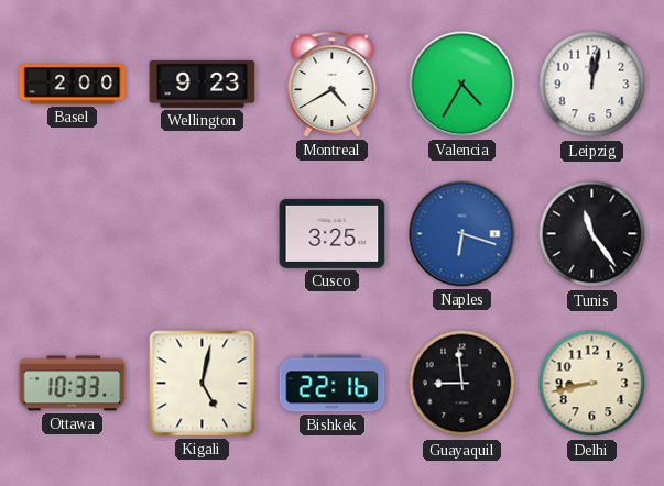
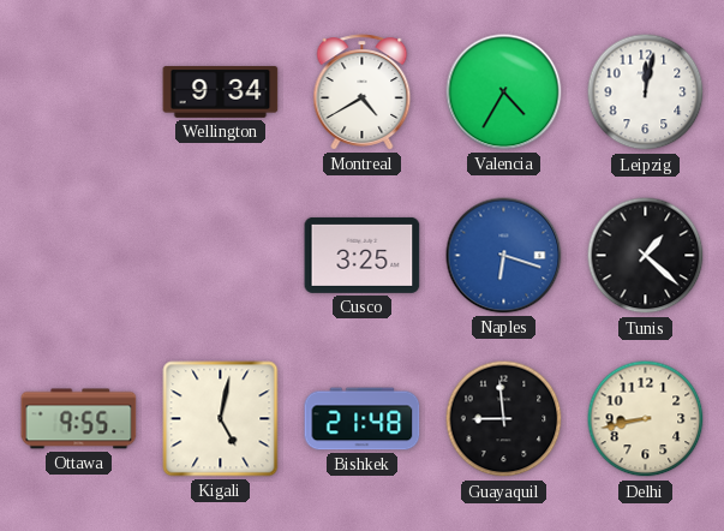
Basel: 2:00 -> none (73, 85)
Wellington: 9:23 -> 9:34 (221, 91)
Tunis: 11:24 -> 1:22 (646, 256)
Ottawa: 10:33 -> 9:55 (79, 419)
Bishkek: 22:16 -> 21:48 (363, 419)
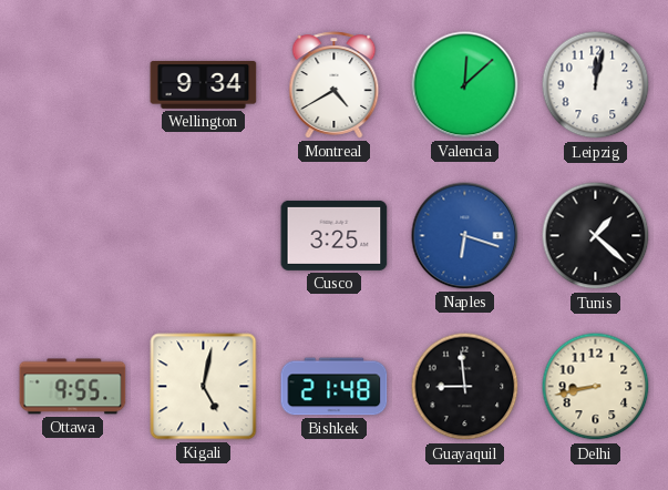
Valencia: 4:35 -> 12:08 (465, 85)
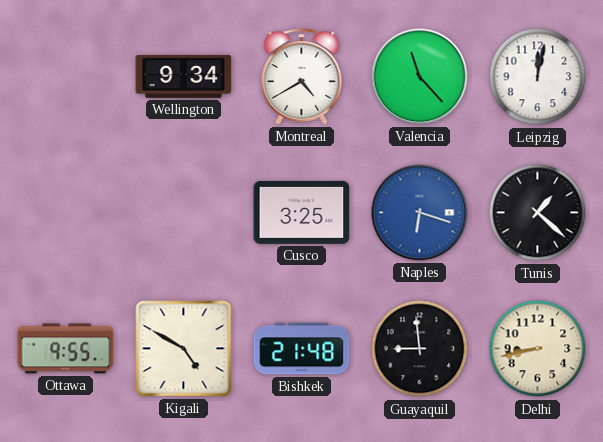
Valencia: 12:08 -> 11:23 (420, 77)
Kigali: 5:02 -> 4:50 (184, 349)
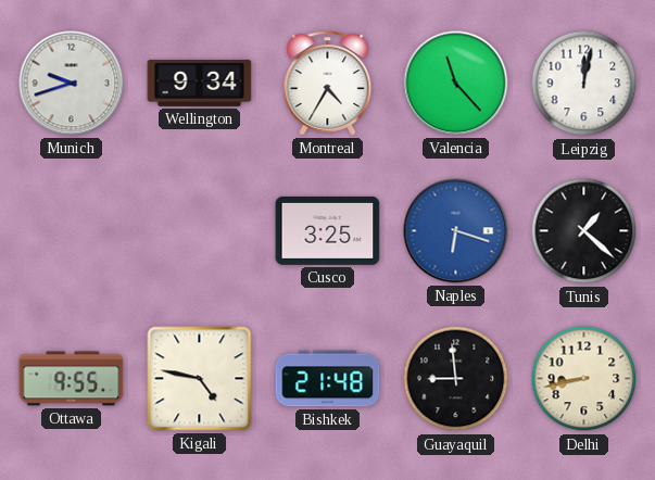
Munich: none -> 9:42 (72, 84)
Montreal: 4:40 -> 4:35 (328, 84)
Kigali: 4:50 -> 4:47 (200, 379)
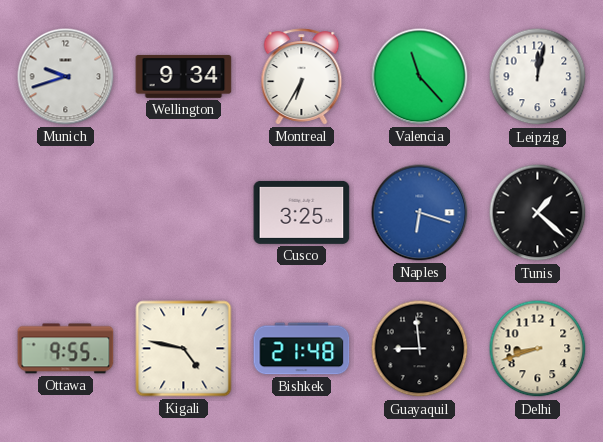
Montreal: 4:35 -> 6:35 (302, 77)
Delhi: 8:43 -> 8:42 (538, 349)
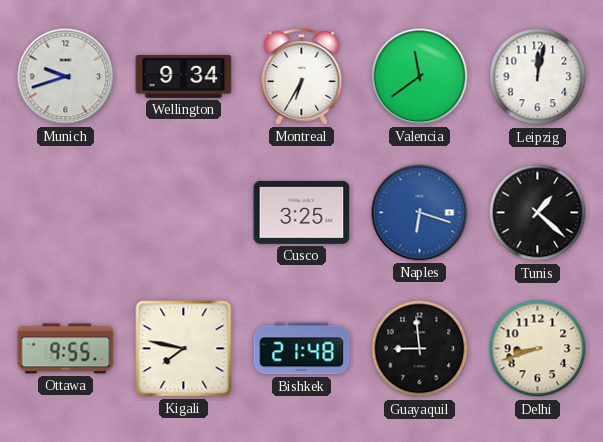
Valencia: 11:23 -> 11:39 (420, 77)
Kigali: 4:47 -> 7:47 (184, 349)
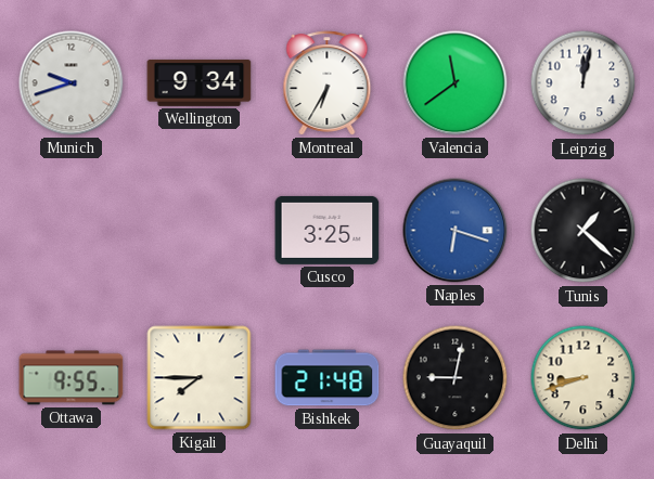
Kigali: 7:47 -> 7:45 (200, 378)
Guayaquil: 8:59 -> 9:02 (456, 378)
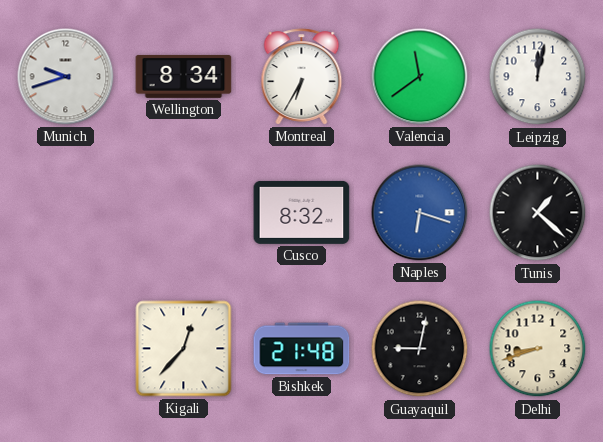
Wellington: 9:34 -> 8:34 (184, 76)
Cusco: 3:25 -> 8:32 (302, 212)
Ottawa: 9:55 -> none (72, 378)
Kigali: 7:45 -> 12:37 (184, 349)
